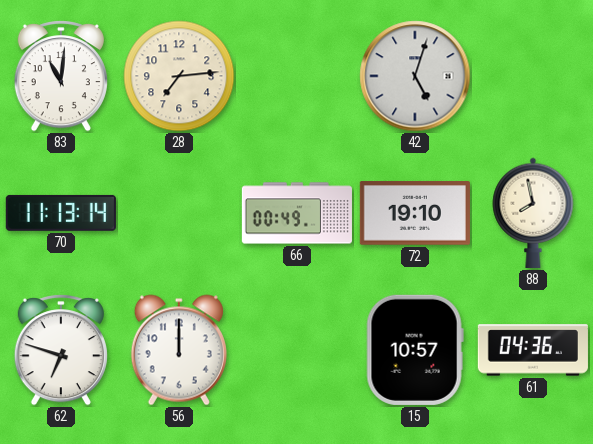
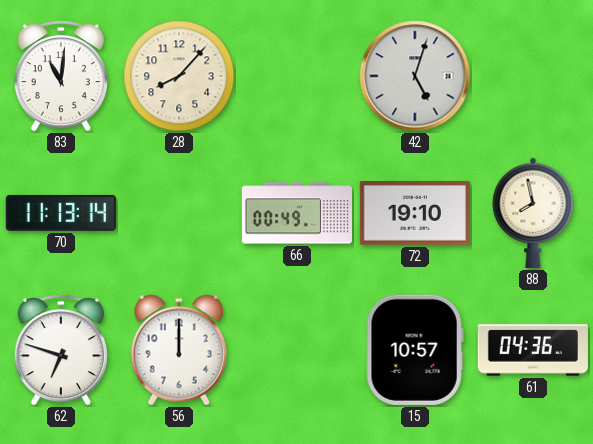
28: 7:14 -> 8:07 (179, 76)
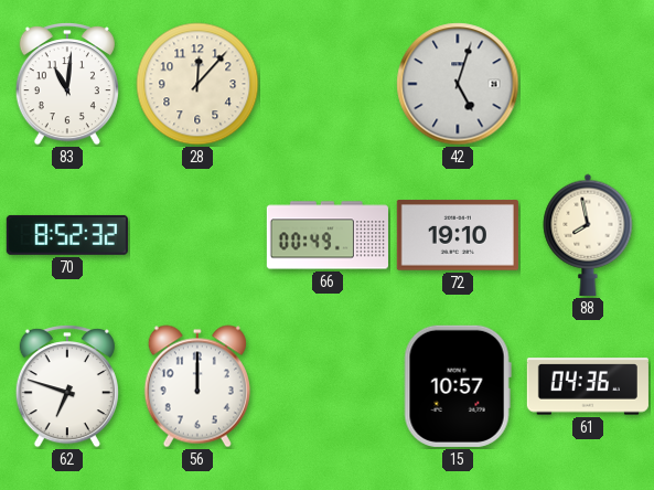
28: 8:07 -> 12:07 (197, 84)
70: 11:13 -> 8:52 (67, 235)
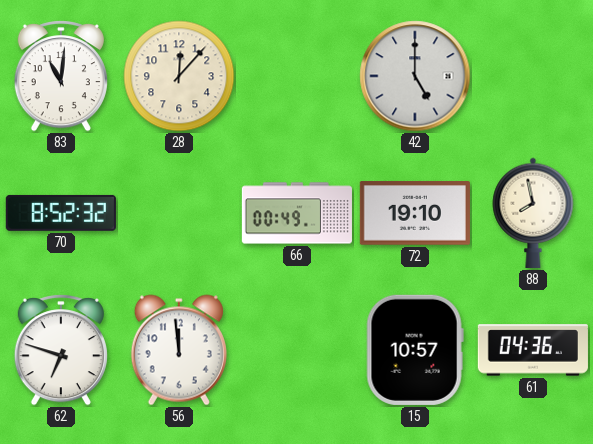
42: 5:03 -> 5:00 (415, 76)
56: 12:00 -> 11:59 (179, 350)
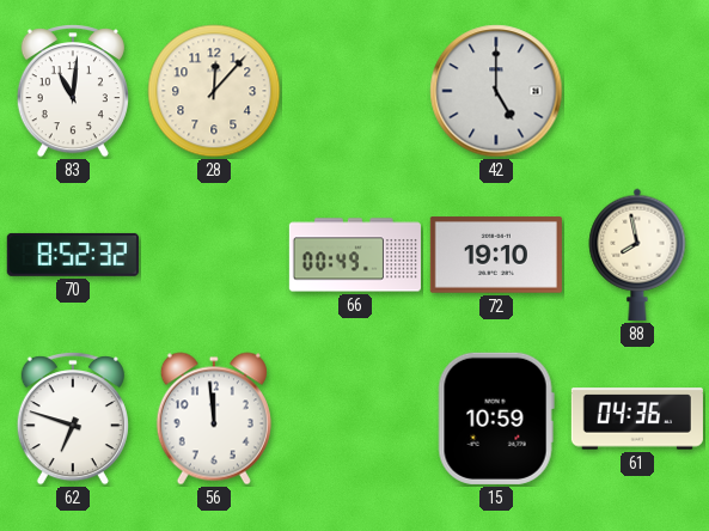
15: 10:57 -> 10:59 (496, 419)
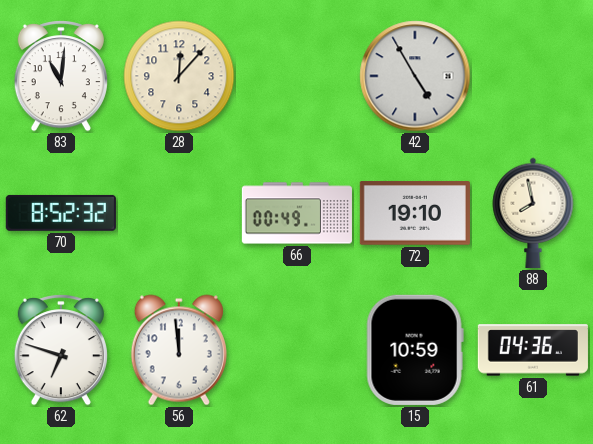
42: 5:00 -> 4:55 (415, 76)
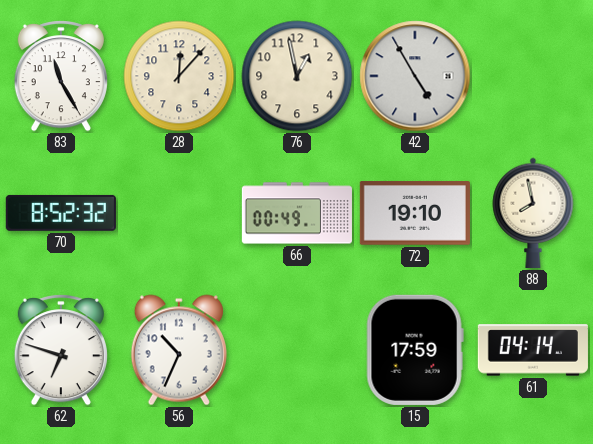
83: 11:01 -> 11:25 (61, 76)
76: none -> 12:58 (297, 76)
56: 11:59 -> 10:34 (179, 350)
15: 10:59 -> 17:59 (415, 350)
61: 04:36 -> 04:14 (533, 350)
